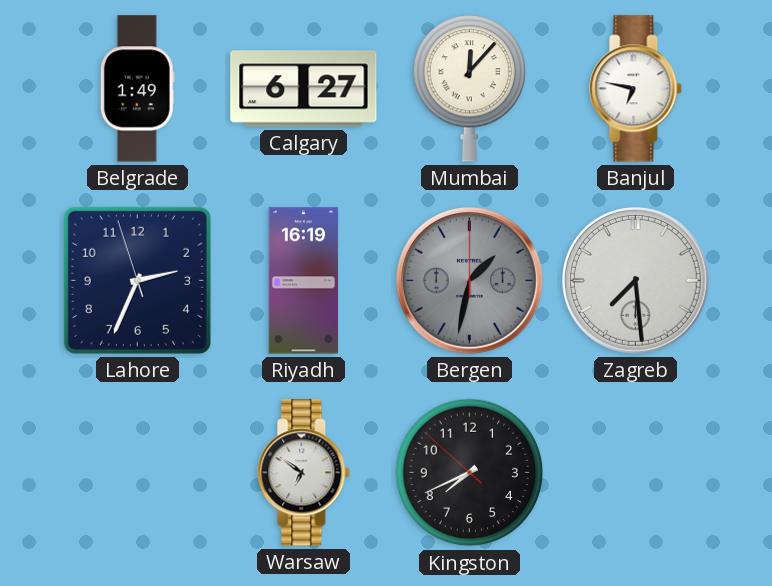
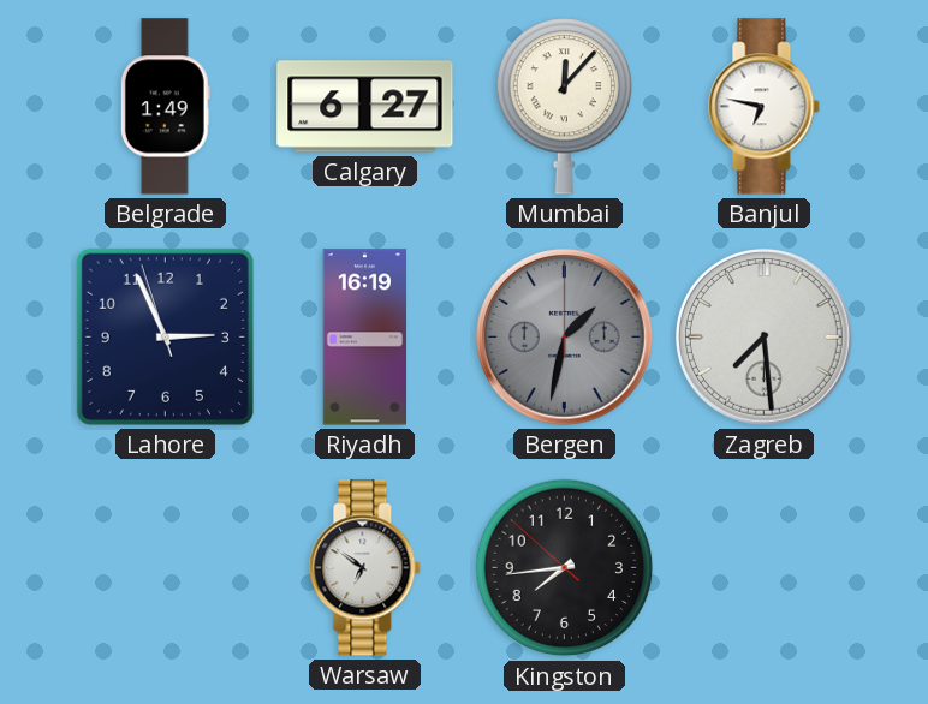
Lahore: 2:33 -> 2:55 (165, 336)
Kingston: 7:40 -> 7:43 (565, 568)
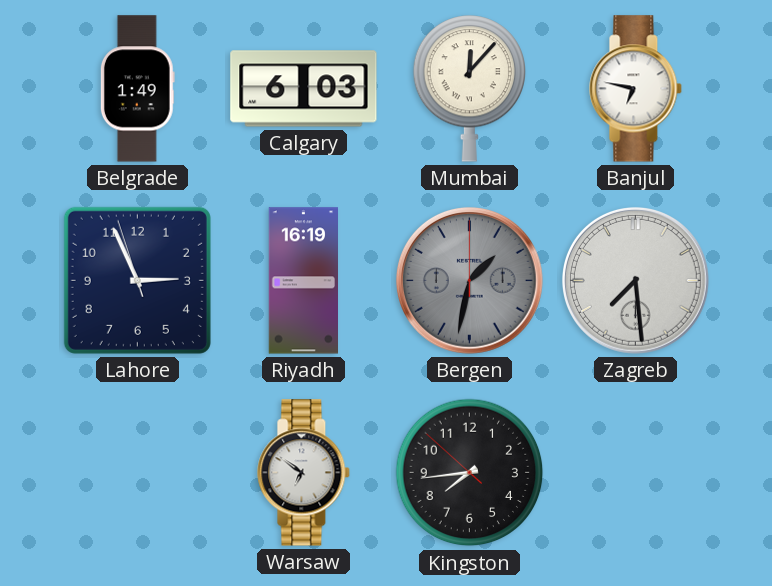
Calgary: 6:27 -> 6:03 (304, 89)
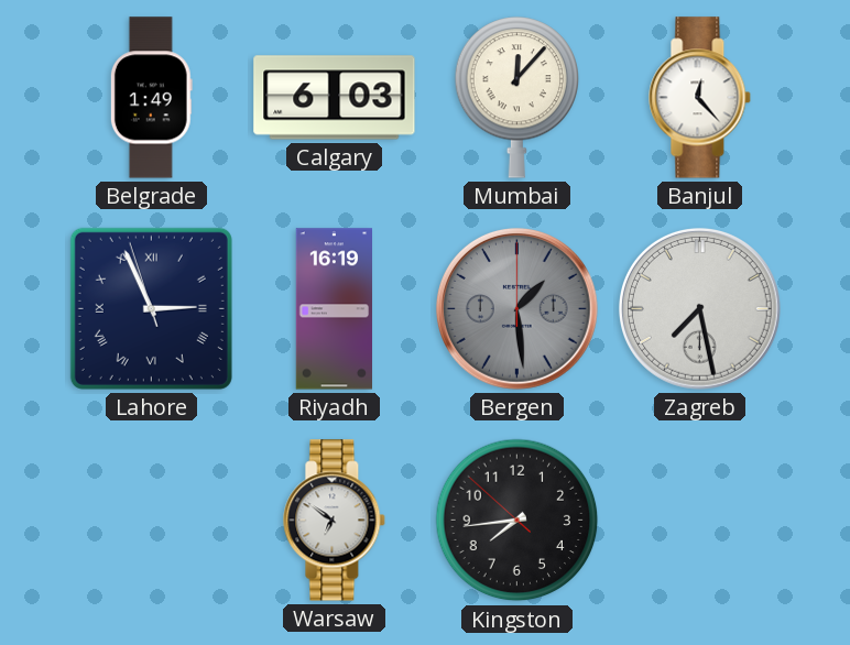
Banjul: 6:47 -> 12:23 (700, 98)
Lahore numerals: Arabic -> Roman (151, 308)
Bergen: 1:32 -> 1:29 (516, 308)
Zagreb: 7:29 -> 7:28 (699, 308)
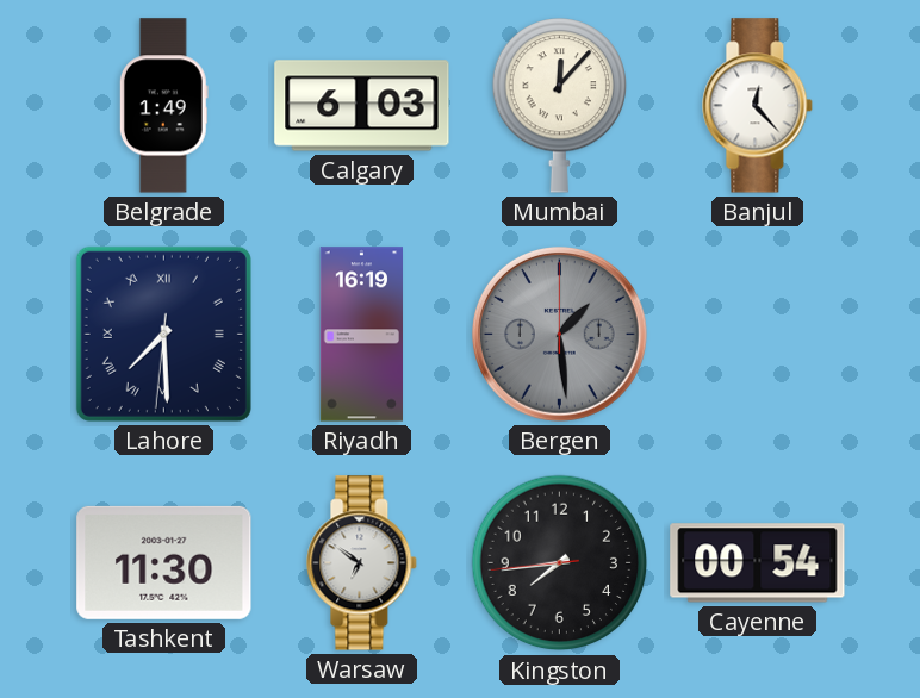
Lahore: 2:55 -> 7:29 (163, 334)
Zagreb: 7:28 -> none (699, 308)
Tashkent: none -> 11:30 (164, 562)
Kingston: 7:43:52 -> 7:43:44 (560, 563)
Cayenne: none -> 00:54 (758, 563)
